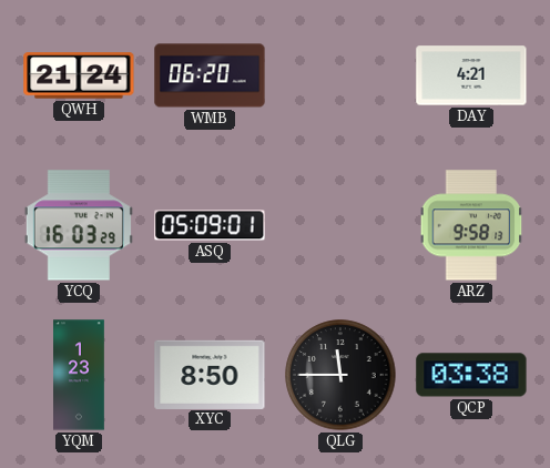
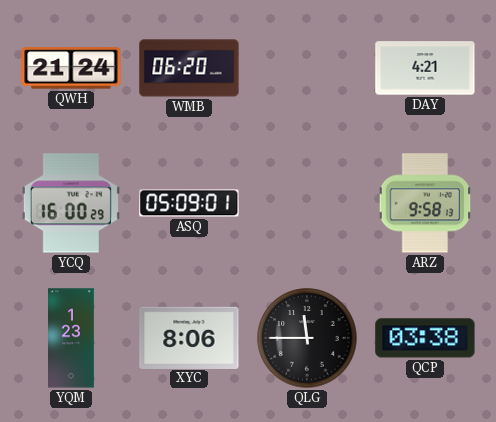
YCQ: 16:03 -> 16:00 (71, 203)
XYC: 8:50 -> 8:06 (189, 337)
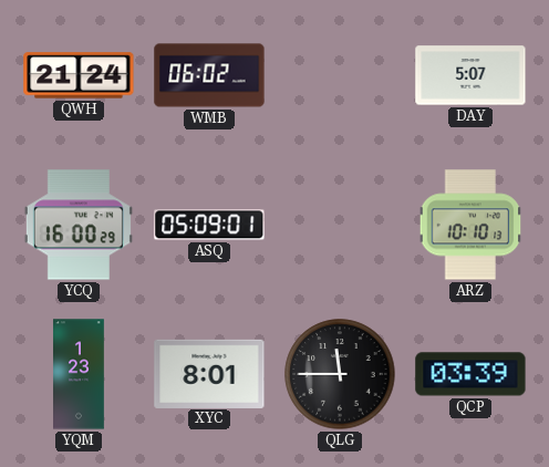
WMB: 06:20 -> 06:02 (209, 75)
DAY: 4:21 -> 5:07 (470, 75)
ARZ: 9:58 -> 10:10 (470, 225)
XYC: 8:06 -> 8:01 (209, 373)
QCP: 03:38 -> 03:39 (470, 374)
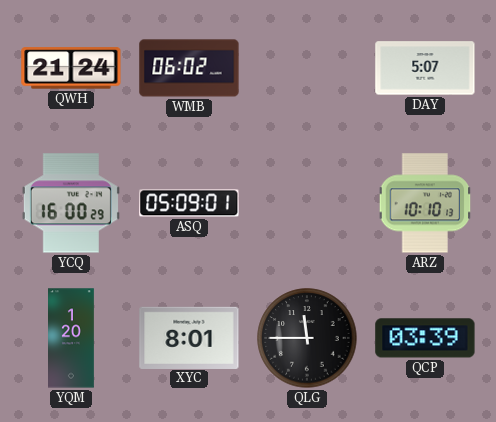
YQM: 1:23 -> 1:20 (72, 338)
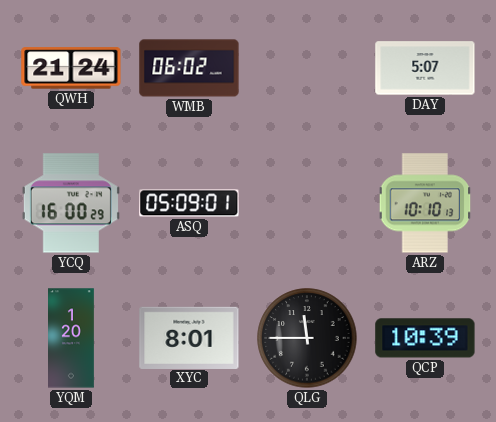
QCP: 03:39 -> 10:39 (425, 338)
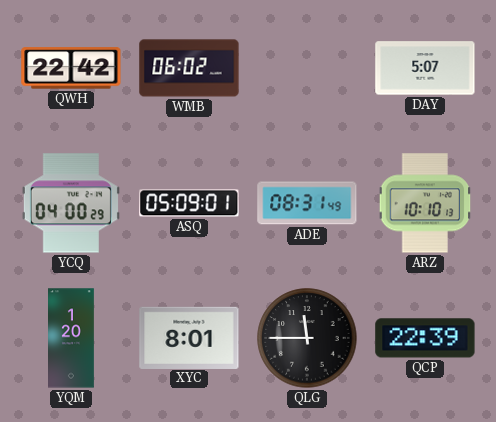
QWH: 21:24 -> 22:42 (71, 68)
YCQ: 16:00 -> 04:00 (71, 203)
ADE: none -> 08:31 (307, 203)
QCP: 10:39 -> 22:39 (425, 338)
